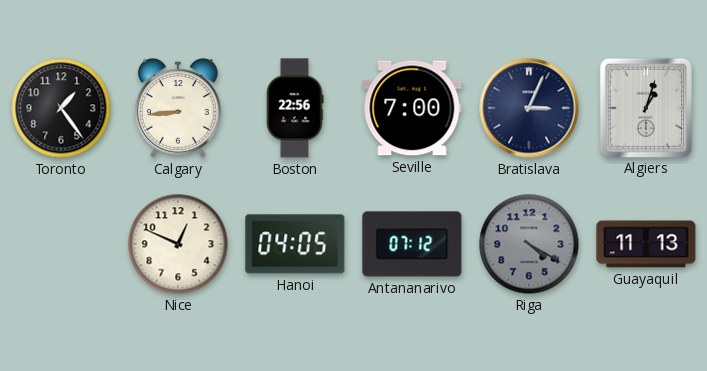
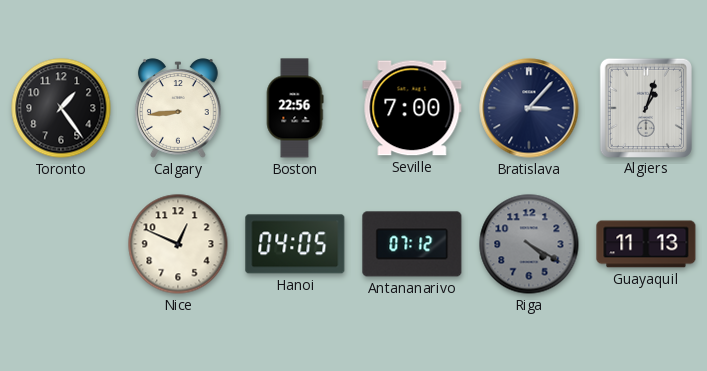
Bratislava: 3:04 -> 3:07 (529, 108)
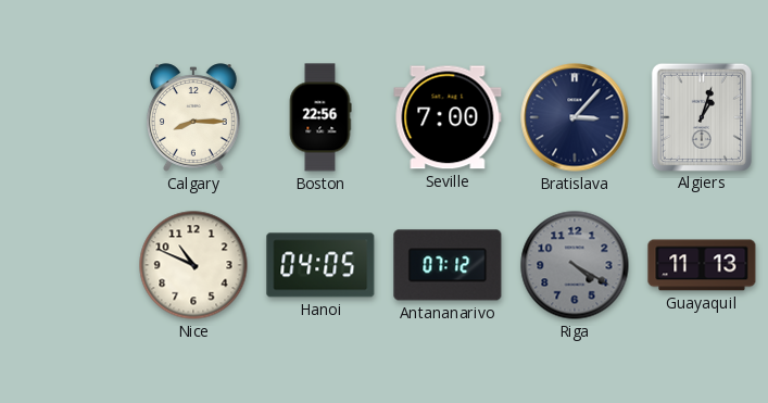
Toronto: 1:24 -> none (61, 108)
Calgary: 8:44 -> 8:15 (193, 117)
Nice: 12:49 -> 10:49 (193, 265)
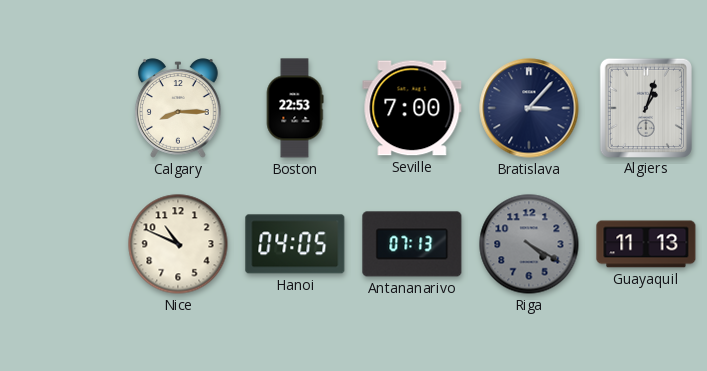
Boston: 22:56 -> 22:53 (295, 108)
Antananarivo: 07:12 -> 07:13 (412, 244)
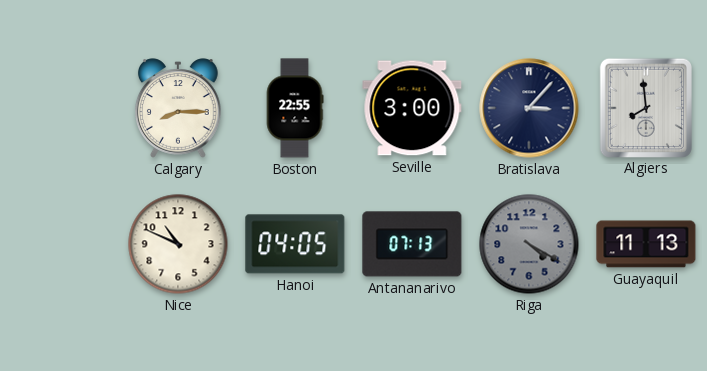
Boston: 22:53 -> 22:55 (295, 108)
Seville: 7:00 -> 3:00 (412, 108)
Algiers: 1:03 -> 7:59 (646, 107)
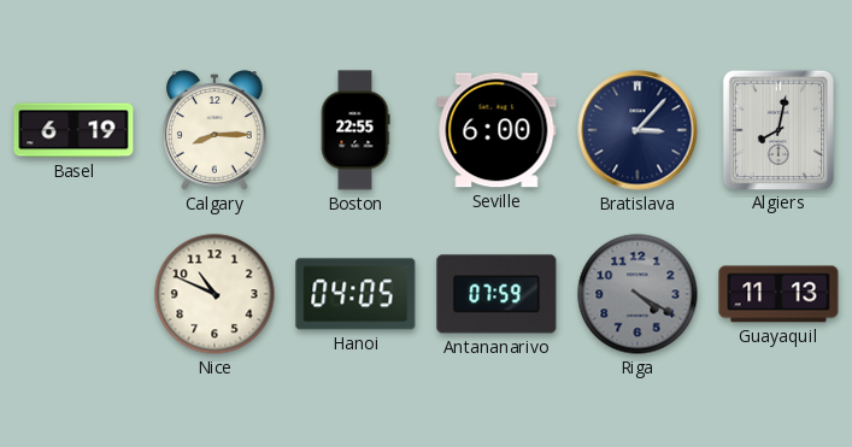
Basel: none -> 6:19 (74, 130)
Seville: 3:00 -> 6:00 (496, 130)
Algiers: 7:59 -> 8:02 (778, 129)
Antananarivo: 07:13 -> 07:59 (496, 294)
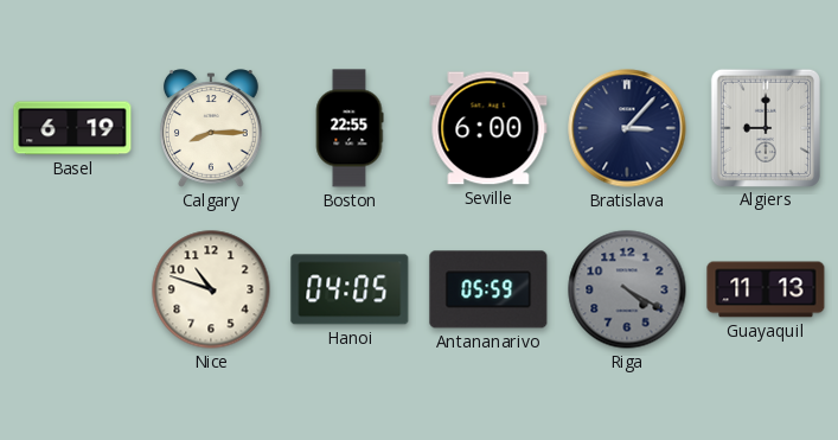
Algiers: 8:02 -> 9:00 (766, 127)
Nice: 10:49 -> 10:48 (211, 289)
Antananarivo: 07:59 -> 05:59 (488, 289)
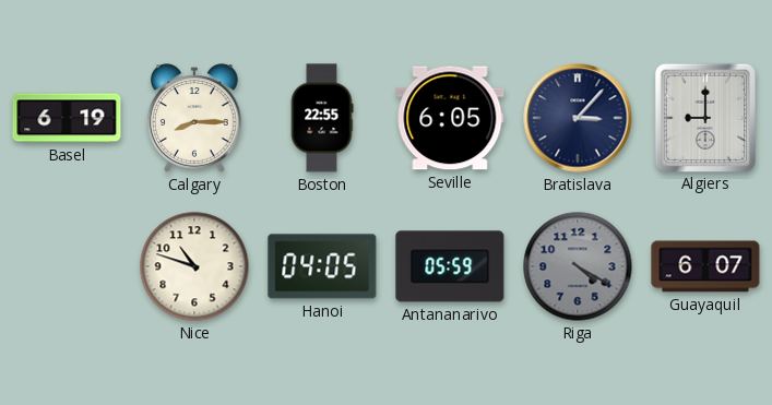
Seville: 6:00 -> 6:05 (450, 118)
Guayaquil: 11:13 -> 6:07 (705, 266)
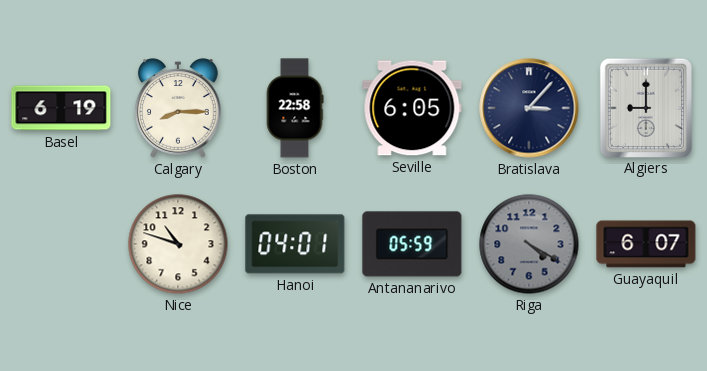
Boston: 22:55 -> 22:58 (295, 108)
Hanoi: 04:05 -> 04:01 (295, 244)
